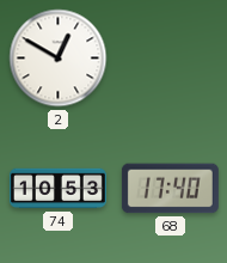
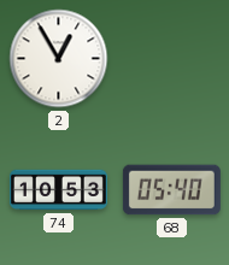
2: 12:50 -> 12:55 (59, 59)
68: 17:40 -> 05:40 (171, 190)
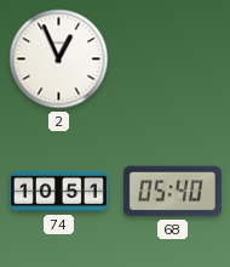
2: 12:55 -> 12:56 (59, 59)
74: 10:53 -> 10:51 (58, 192)
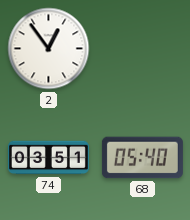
2: 12:56 -> 12:54 (49, 49)
74: 10:51 -> 03:51 (48, 158)
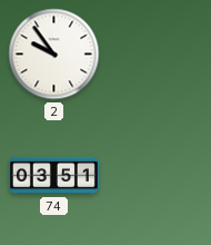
2: 12:54 -> 9:54 (54, 55)
68: 05:40 -> none (142, 158)
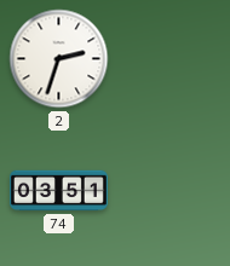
2: 9:54 -> 2:33 (59, 59)
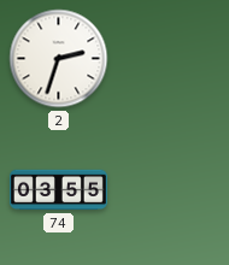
74: 03:51 -> 03:55 (58, 190)
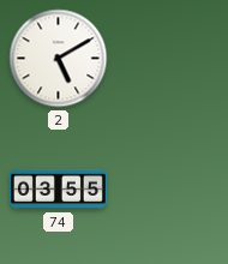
2: 2:33 -> 5:10 (59, 59)
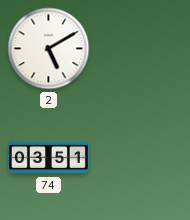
74: 03:55 -> 03:51 (48, 158)
